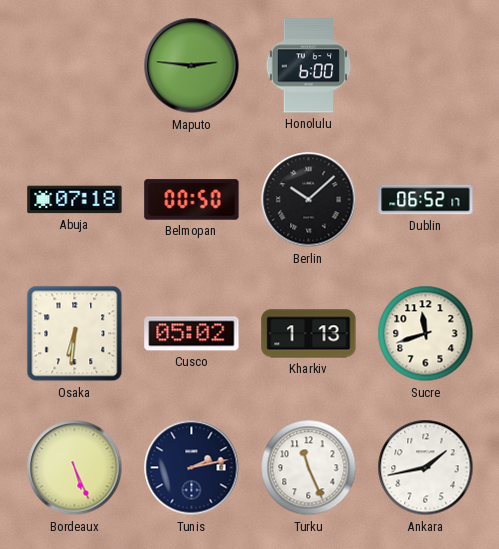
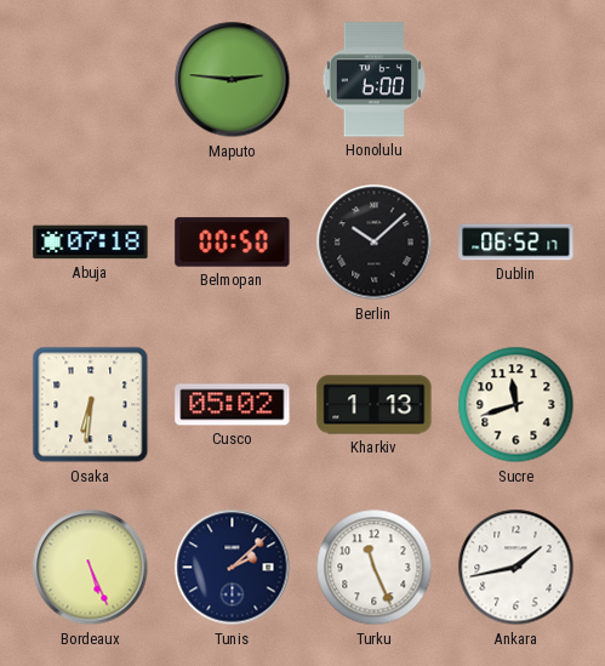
Tunis: 2:13 -> 2:08 (233, 568)
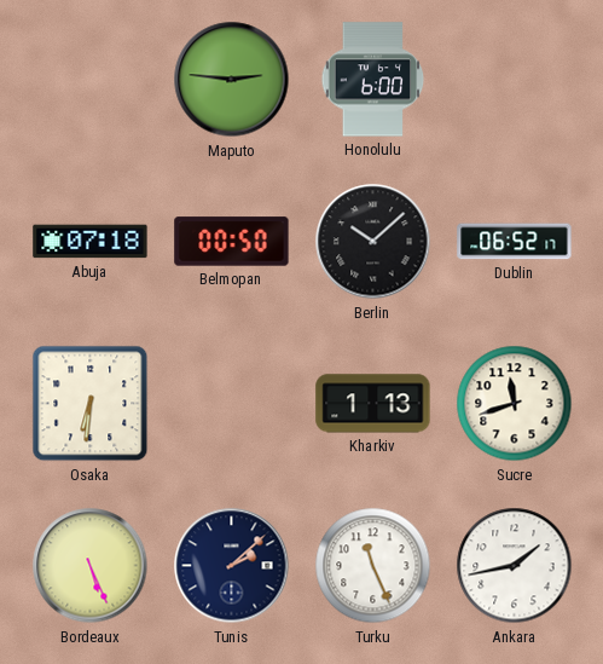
Cusco: 05:02 -> none (233, 405)
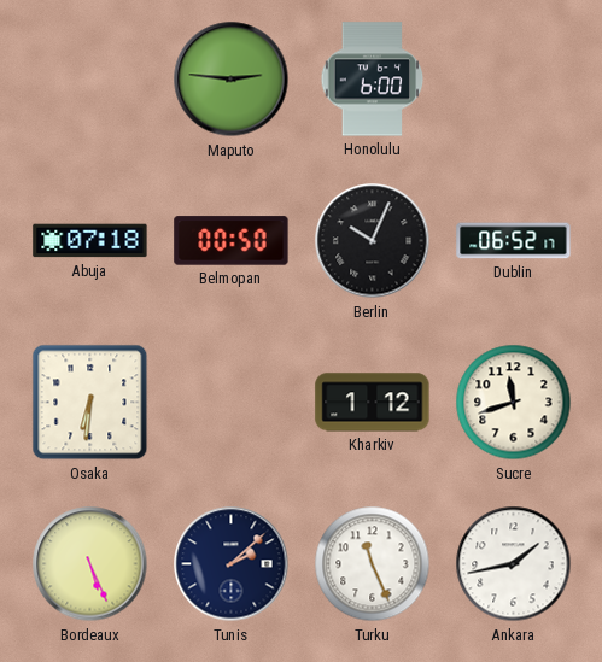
Berlin: 10:08 -> 10:04 (373, 241)
Kharkiv: 1:13 -> 1:12 (373, 403)
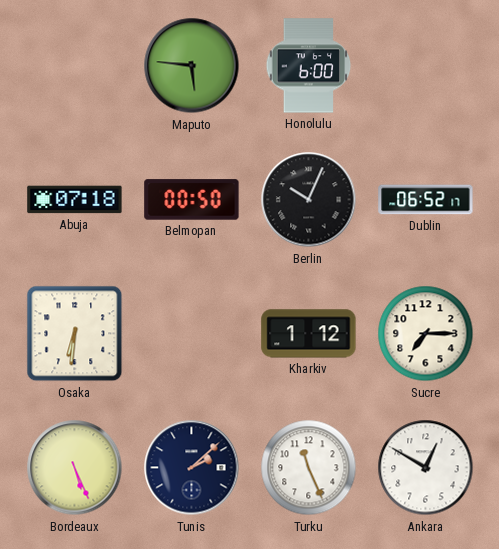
Maputo: 2:46 -> 5:46 (192, 66)
Sucre: 11:42 -> 7:15 (426, 334)
Ankara: 1:43 -> 12:50 (426, 468)
